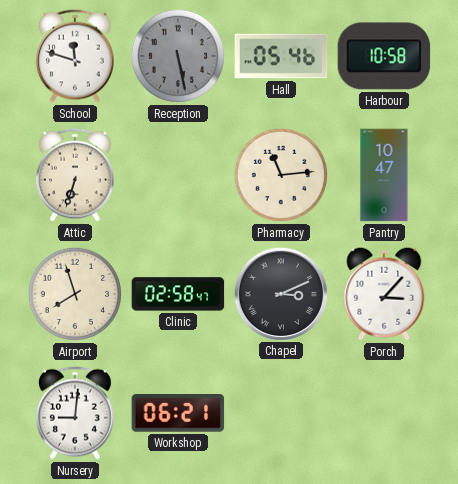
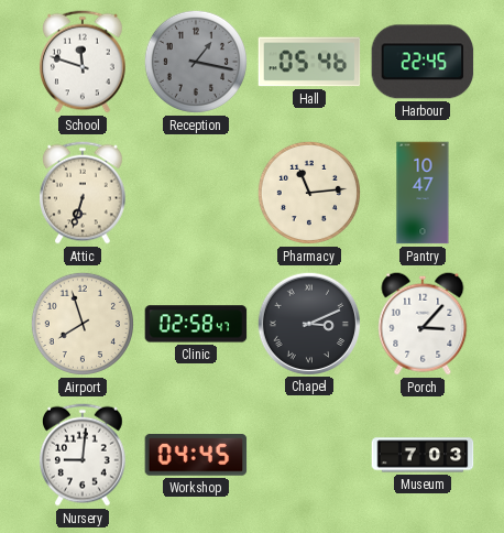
Reception: 5:28 -> 1:17 (196, 62)
Harbour: 10:58 -> 22:45 (423, 62)
Workshop: 06:21 -> 04:45 (196, 455)
Museum: none -> 7:03 (423, 455)
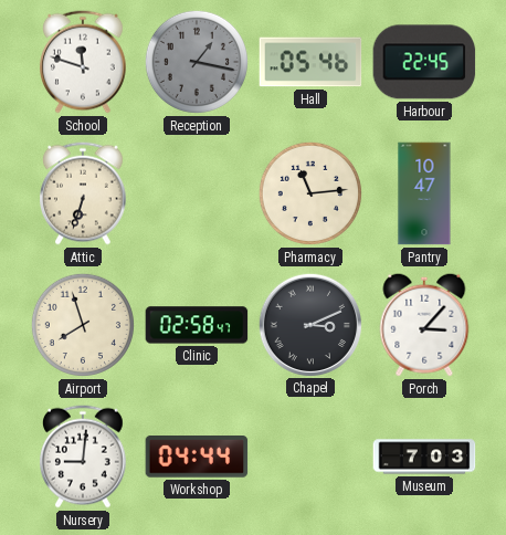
Workshop: 04:45 -> 04:44 (197, 457)
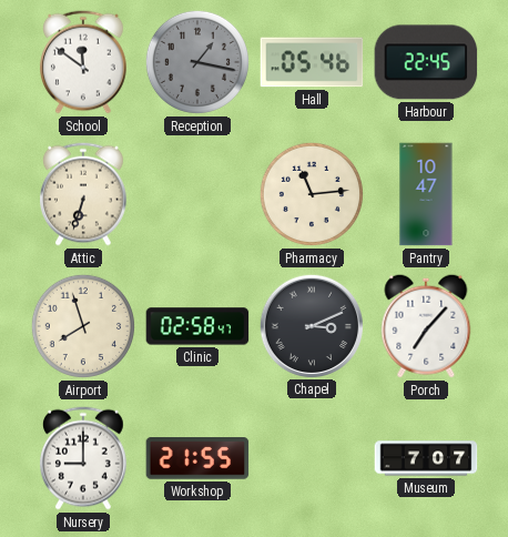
School: 11:48 -> 11:51 (84, 62)
Porch: 3:07 -> 7:07 (426, 326)
Nursery: 9:01 -> 9:00 (84, 458)
Workshop: 04:44 -> 21:55 (197, 458)
Museum: 7:03 -> 7:07 (426, 458)
